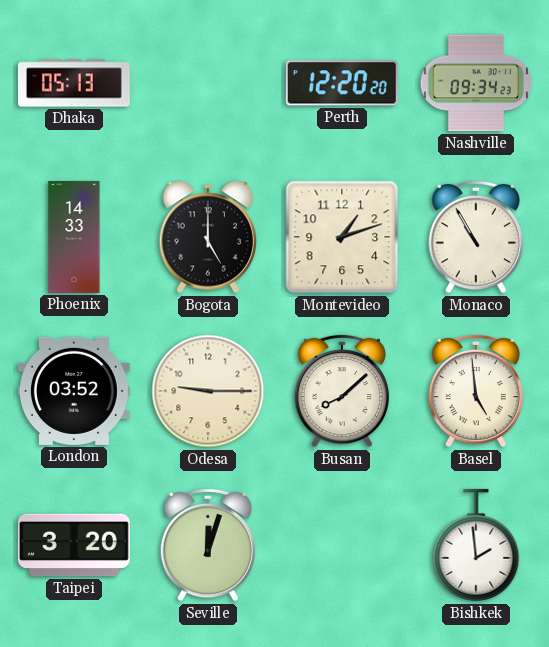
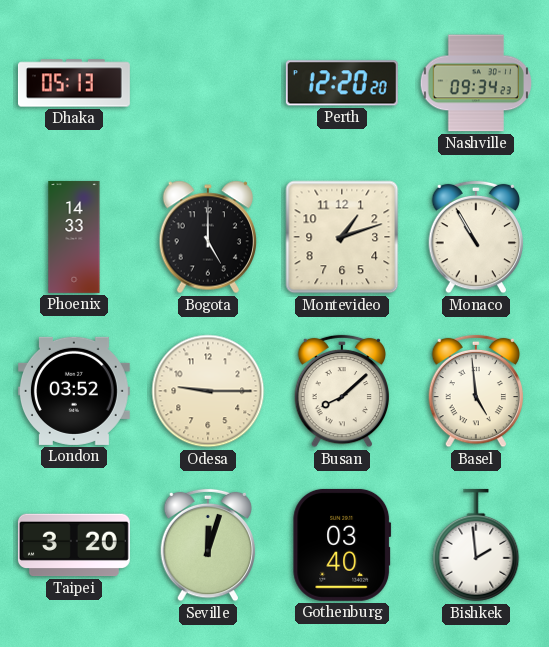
Gothenburg: none -> 03:40 (342, 545)
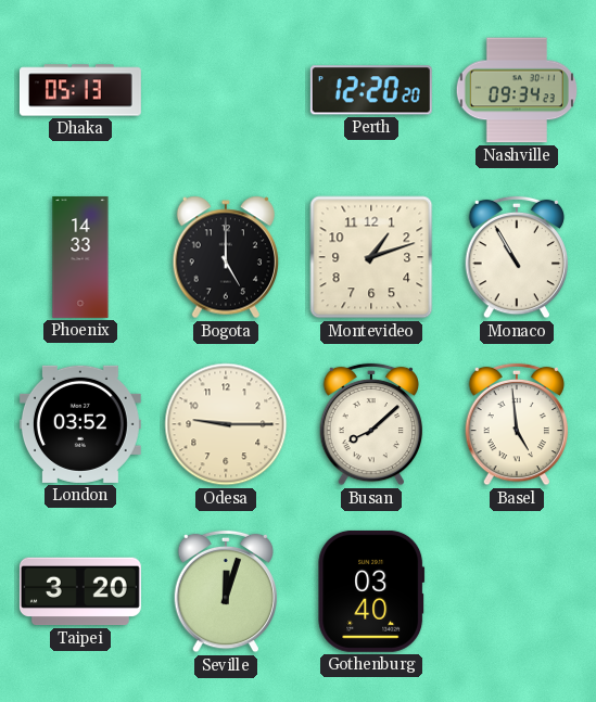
Bishkek: 1:59 -> none (476, 545)
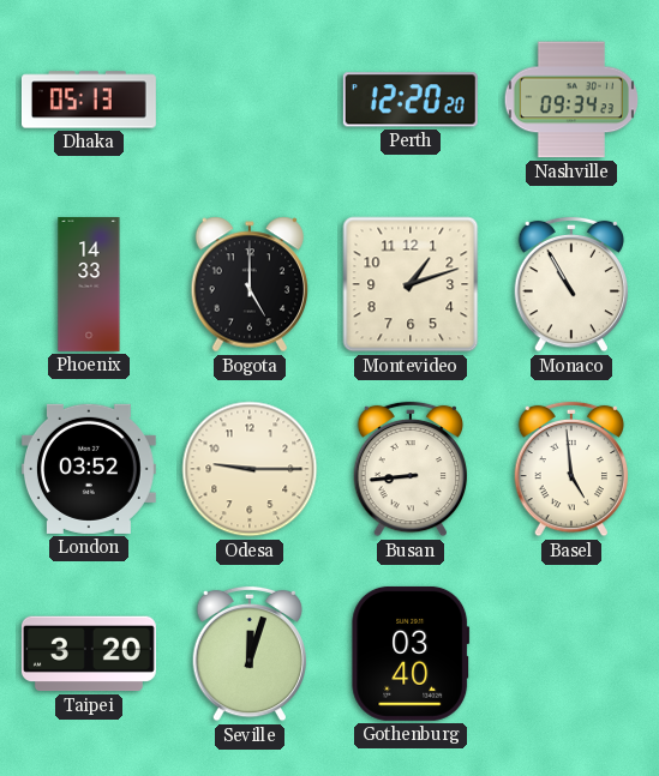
Busan: 8:08 -> 8:44 (411, 469)
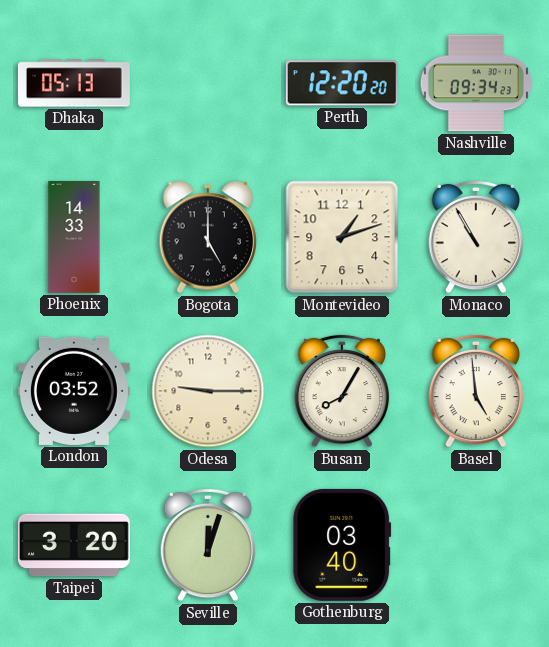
Busan: 8:44 -> 8:05 (342, 391)
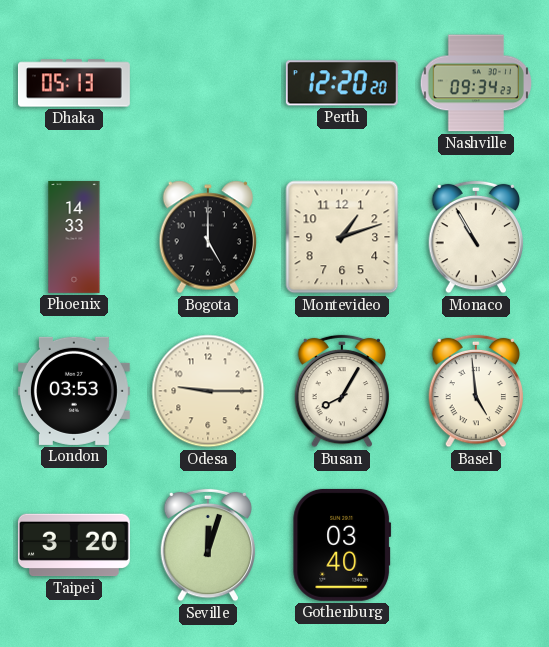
London: 03:52 -> 03:53 (74, 391)
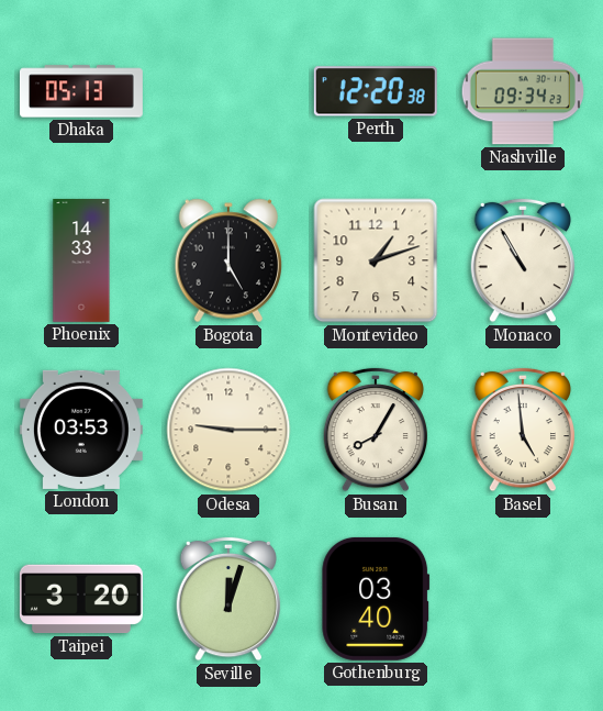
Perth: 12:20:20 -> 12:20:38 (376, 91)
